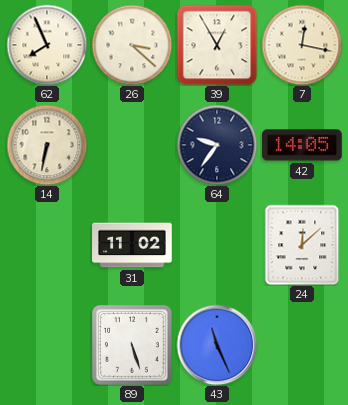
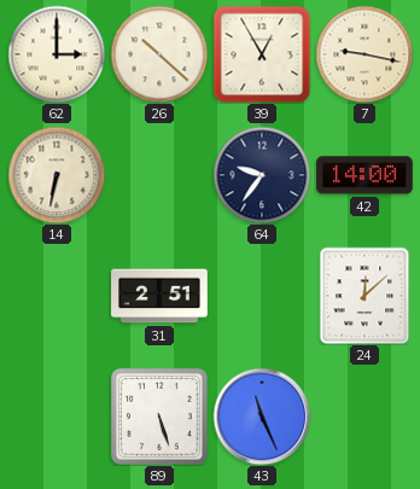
62: 7:56 -> 3:00 (57, 54)
26: 3:22 -> 10:22 (159, 54)
7: 12:17 -> 9:17 (364, 54)
42: 14:05 -> 14:00 (364, 175)
31: 11:02 -> 2:51 (159, 296)
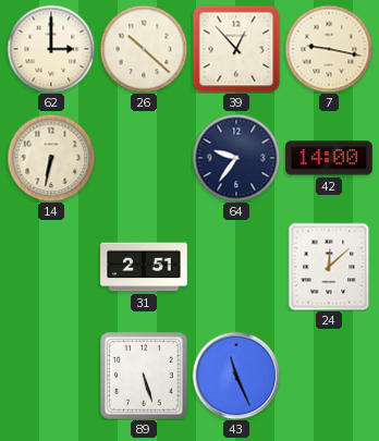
39: 12:55 -> 12:53 (236, 49)
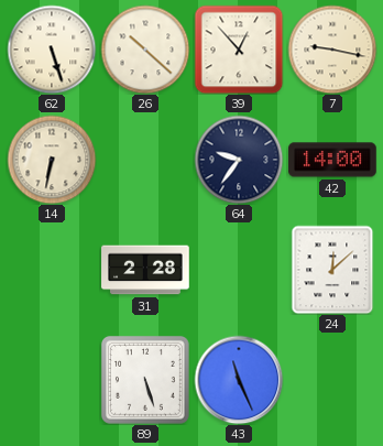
62: 3:00 -> 5:27 (52, 50)
31: 2:51 -> 2:28 (145, 270)
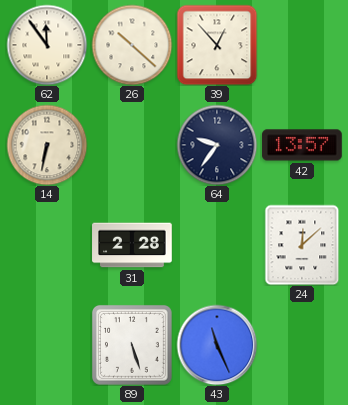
62: 5:27 -> 11:54 (47, 45)
7: 9:17 -> none (332, 50)
42: 14:00 -> 13:57 (302, 145)
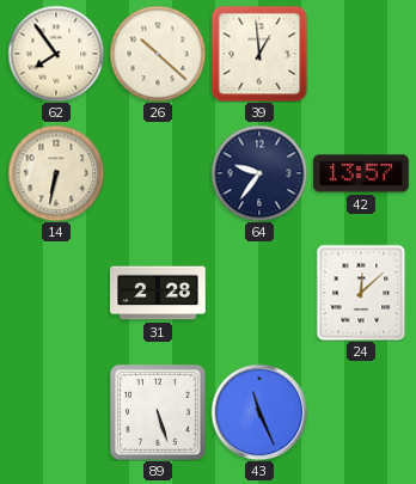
62: 11:54 -> 7:54 (56, 54)
39: 12:53 -> 12:59 (259, 54)
